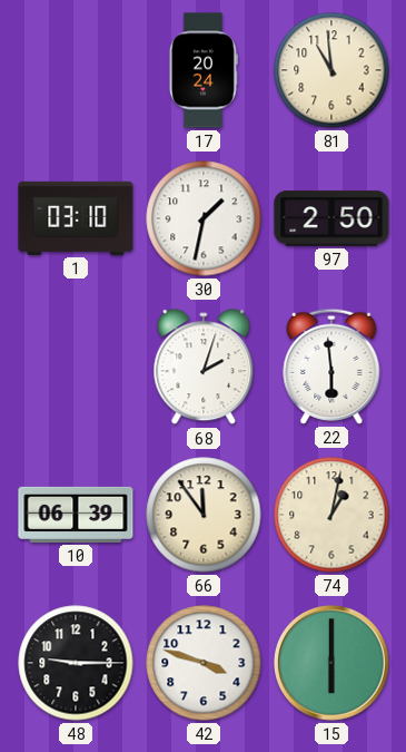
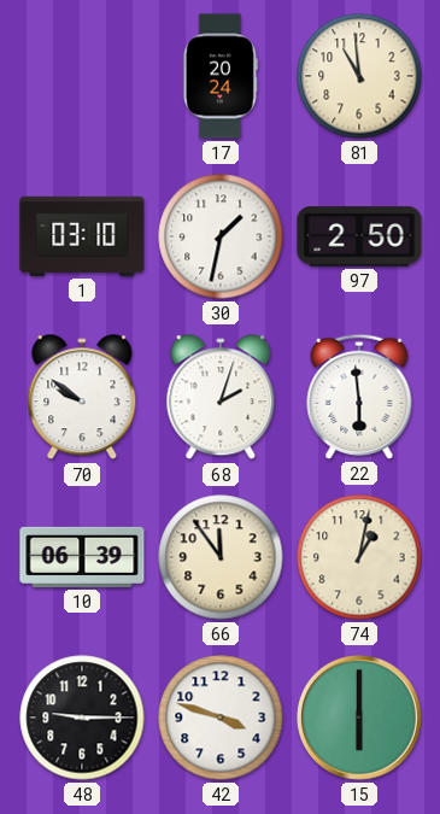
70: none -> 9:51 (82, 398)
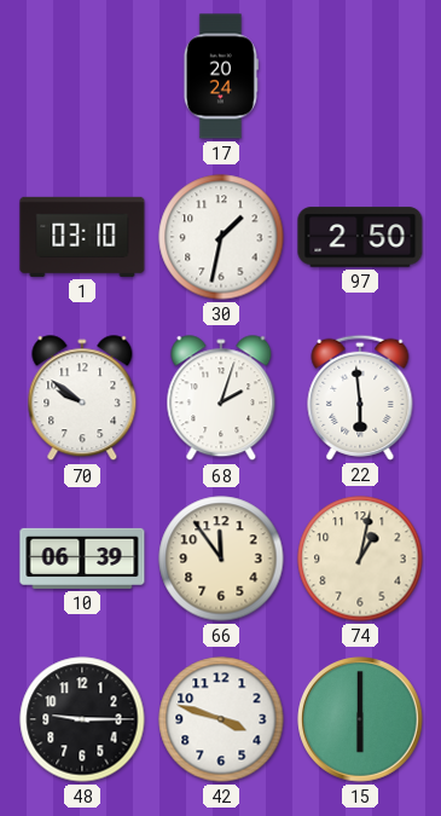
81: 10:59 -> none (359, 76)
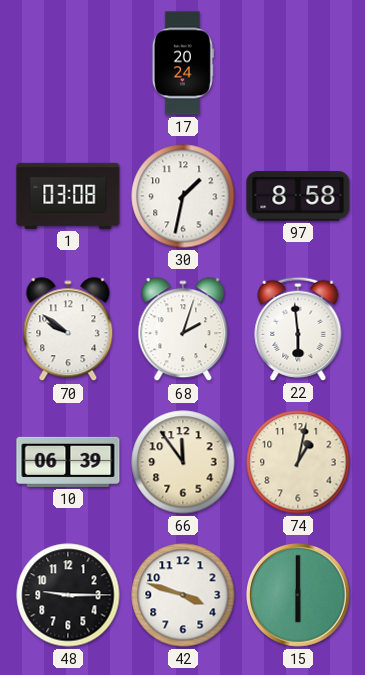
1: 03:10 -> 03:08 (68, 196)
97: 2:50 -> 8:58 (298, 196)
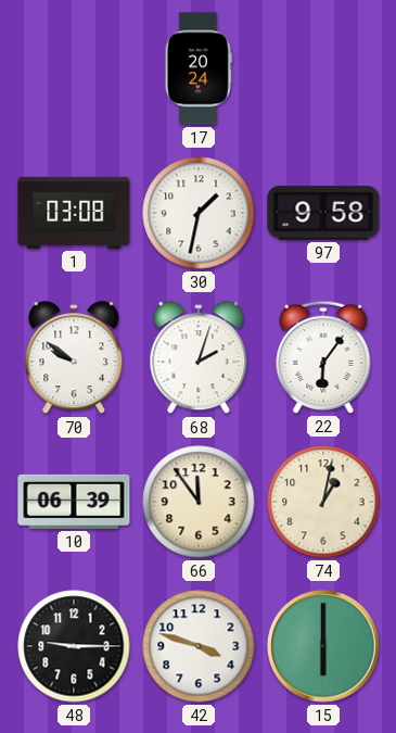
97: 8:58 -> 9:58 (323, 213)
22: 5:59 -> 6:06 (323, 357)
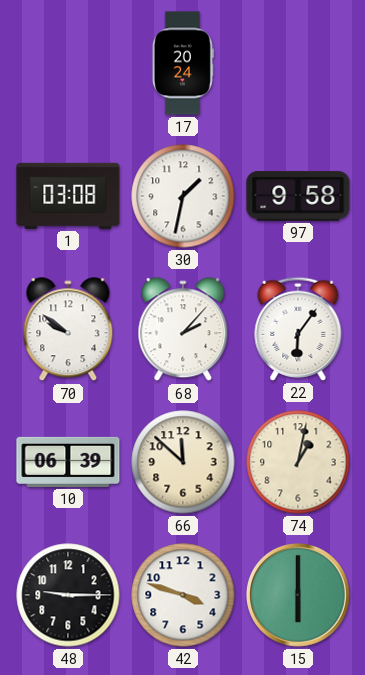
68: 2:03 -> 2:07 (183, 330)
66: 11:54 -> 11:52 (183, 462)
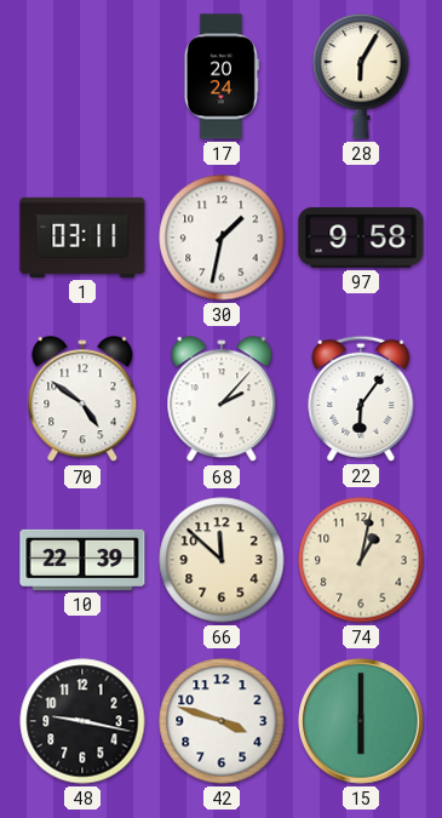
28: none -> 6:05 (361, 76)
1: 03:08 -> 03:11 (82, 238)
70: 9:51 -> 4:51 (82, 400)
10: 06:39 -> 22:39 (82, 560)
48: 9:15 -> 9:17 (82, 721)
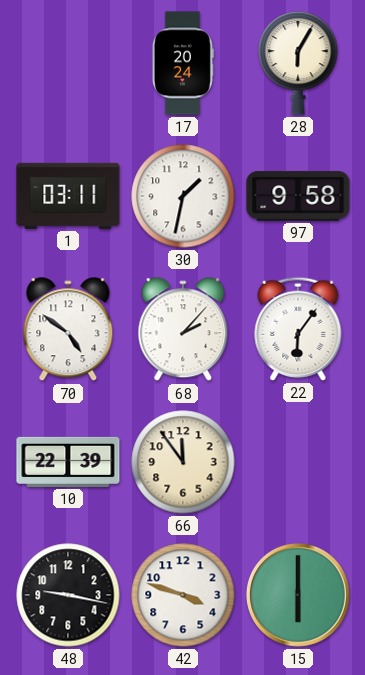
66: 11:52 -> 11:54 (183, 462)
74: 1:02 -> none (361, 560)
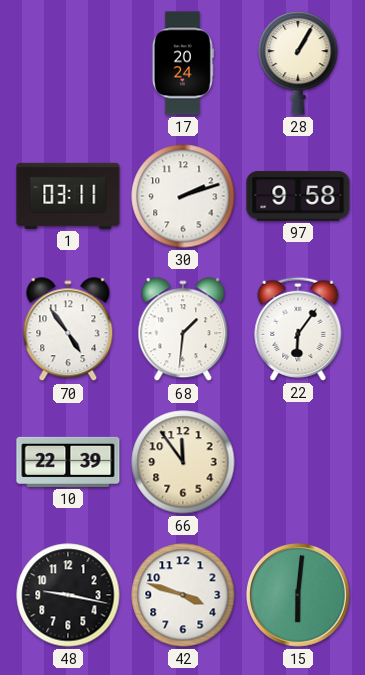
28: 6:05 -> 1:05 (298, 63)
30: 1:32 -> 2:12 (183, 196)
70: 4:51 -> 4:54 (68, 330)
68: 2:07 -> 1:31 (183, 330)
15: 6:00 -> 6:01 (299, 596)
